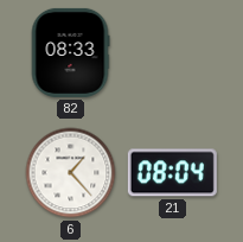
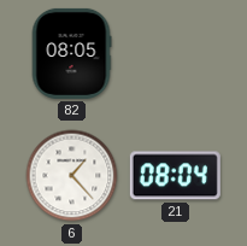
82: 08:33 -> 08:05 (71, 53)
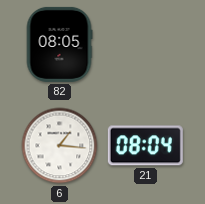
6: 1:23 -> 1:16 (60, 146)
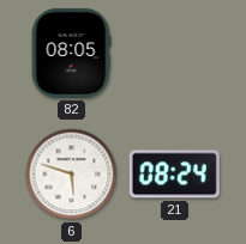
6: 1:16 -> 5:48 (72, 175)
21: 08:04 -> 08:24 (174, 175)
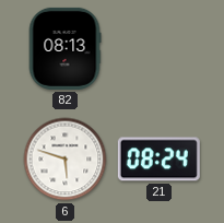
82: 08:05 -> 08:13 (64, 48)
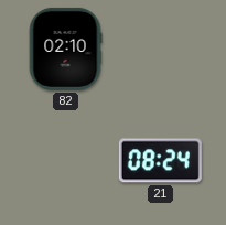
82: 08:13 -> 02:10 (65, 49)
6: 5:48 -> none (66, 160)
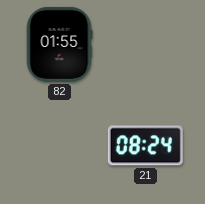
82: 02:10 -> 01:55 (59, 44)
